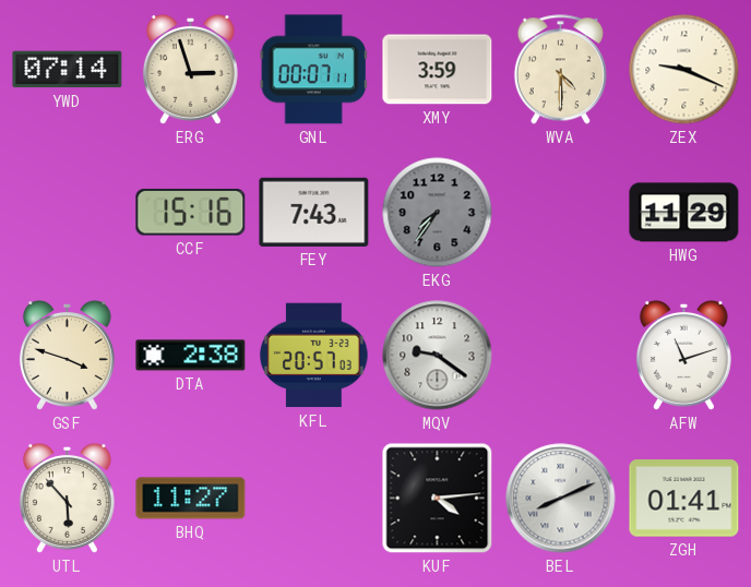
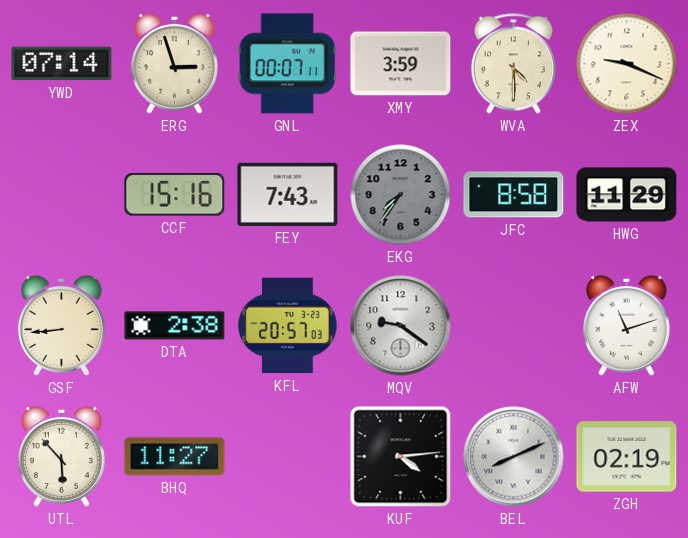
JFC: none -> 8:58 (514, 195)
GSF: 3:48 -> 8:44 (61, 326)
ZGH: 01:41 -> 02:19 (627, 457)
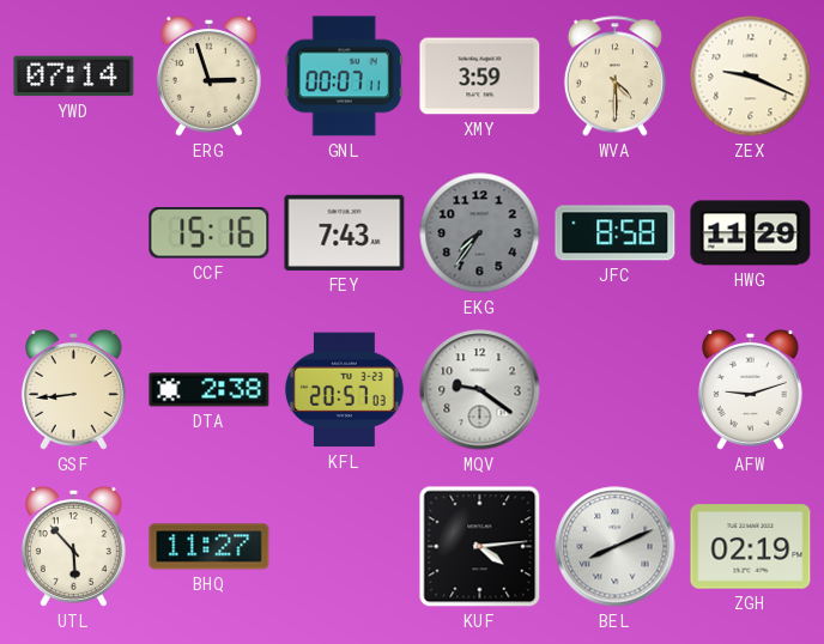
AFW: 11:12 -> 9:12 (750, 390)
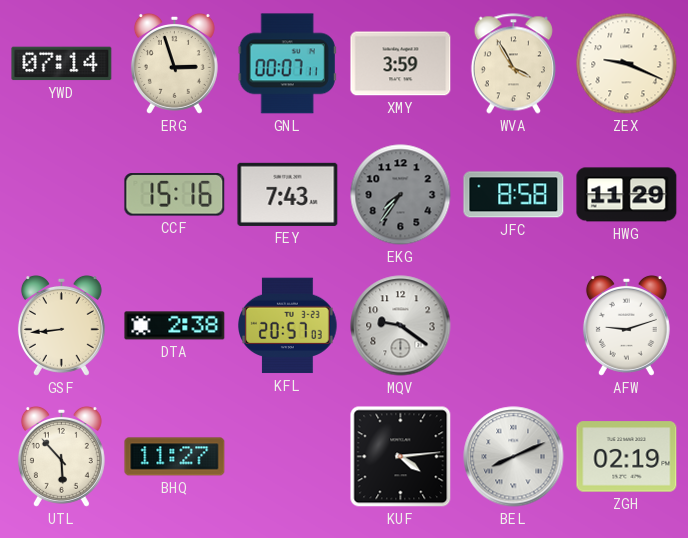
WVA: 4:30 -> 3:55 (513, 64)
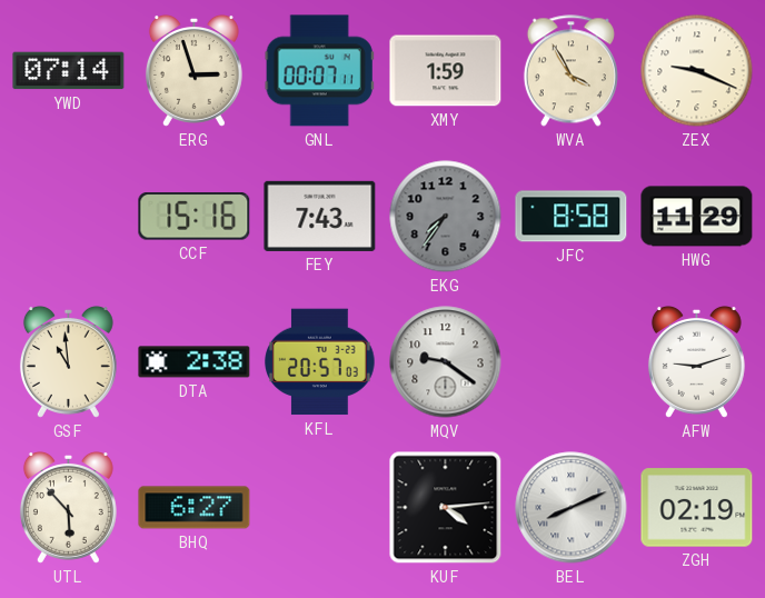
XMY: 3:59 -> 1:59 (446, 71)
GSF: 8:44 -> 10:59 (68, 362)
BHQ: 11:27 -> 6:27 (195, 508)
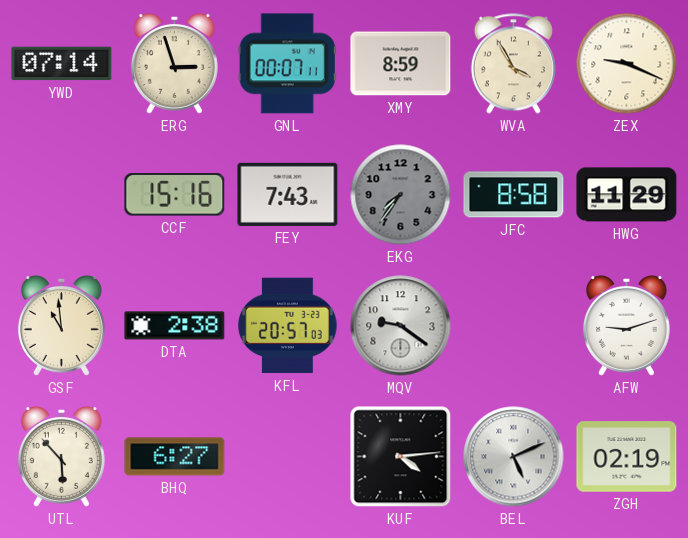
XMY: 1:59 -> 8:59 (401, 64)
BEL: 8:11 -> 5:11 (514, 457)
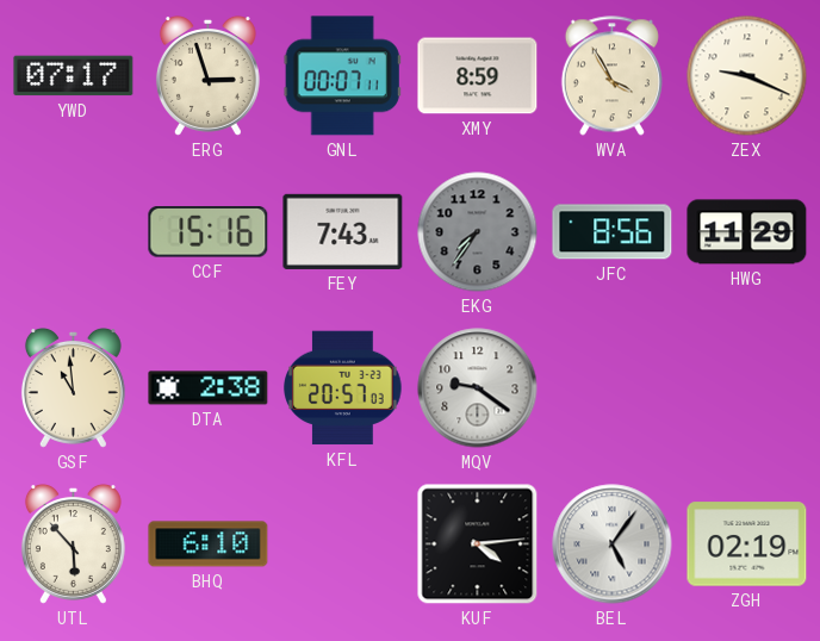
YWD: 07:14 -> 07:17 (74, 76)
JFC: 8:58 -> 8:56 (613, 232)
AFW: 9:12 -> none (626, 326)
BHQ: 6:27 -> 6:10 (209, 544)
BEL: 5:11 -> 5:06 (613, 544)
